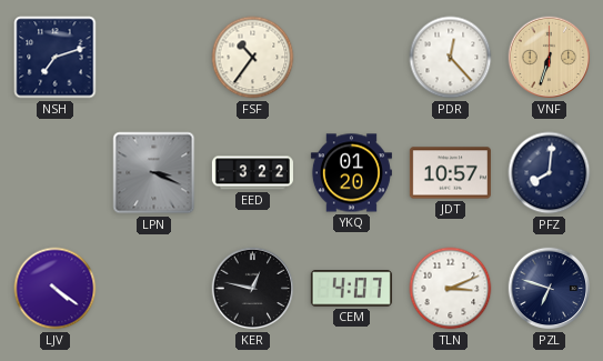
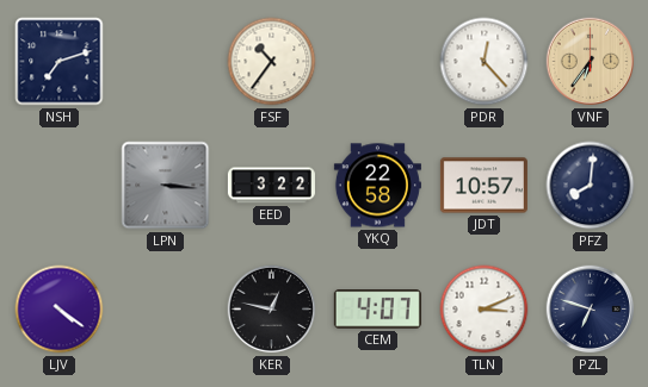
VNF: 6:33 -> 6:36 (591, 62)
LPN: 3:19 -> 3:16 (166, 186)
YKQ: 01:20 -> 22:58 (377, 186)
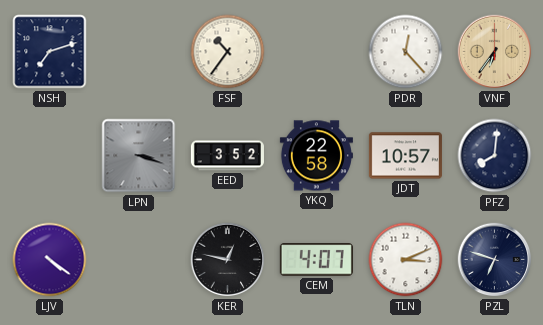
LPN: 3:16 -> 3:18 (139, 156)
EED: 3:22 -> 3:52 (227, 156)
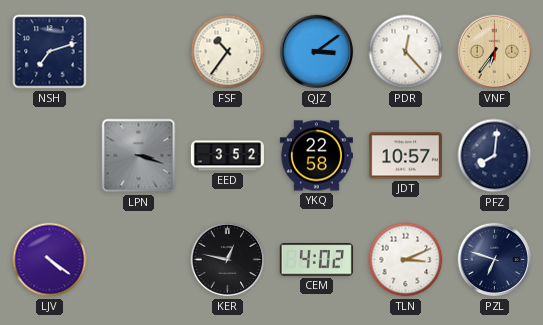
QJZ: none -> 3:09 (317, 52)
CEM: 4:07 -> 4:02 (316, 260)
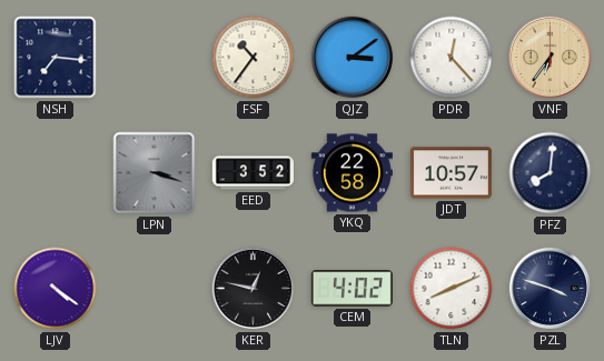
NSH: 7:12 -> 7:16 (56, 58)
TLN: 3:11 -> 8:11 (452, 289)
PZL: 6:48 -> 3:48 (551, 289)
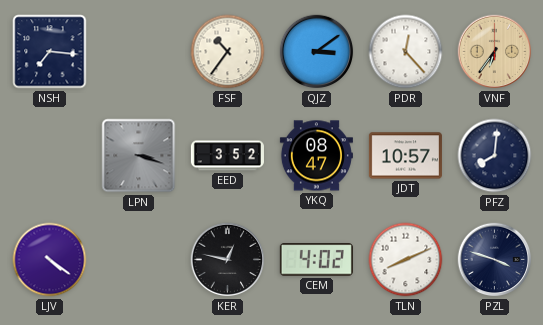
YKQ: 22:58 -> 08:47 (316, 156)
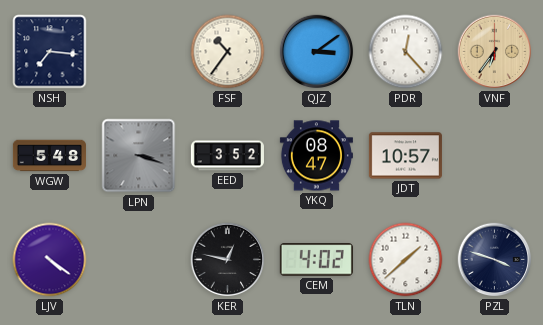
WGW: none -> 5:48 (49, 156)
PFZ: 8:01 -> none (495, 156)
TLN: 8:11 -> 1:38 (406, 260)
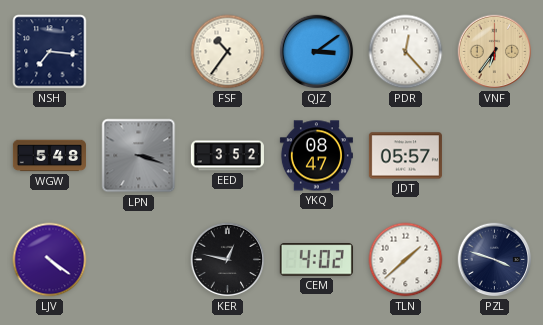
JDT: 10:57 -> 05:57 (405, 156)
